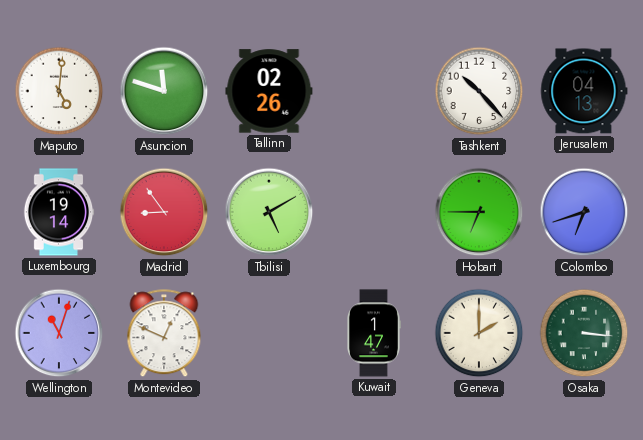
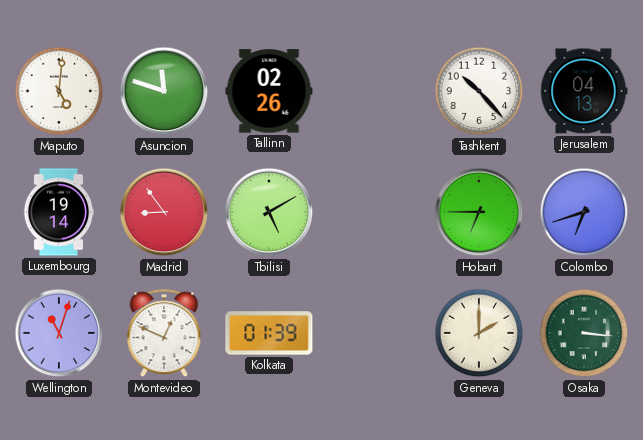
Kolkata: none -> 01:39 (269, 333)
Kuwait: 1:47 -> none (374, 333)
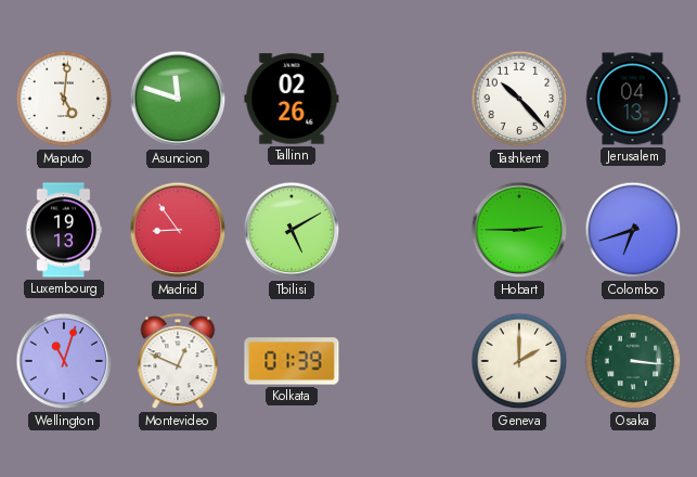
Luxembourg: 19:14 -> 19:13 (64, 230)
Hobart: 6:45 -> 2:45 (519, 230)
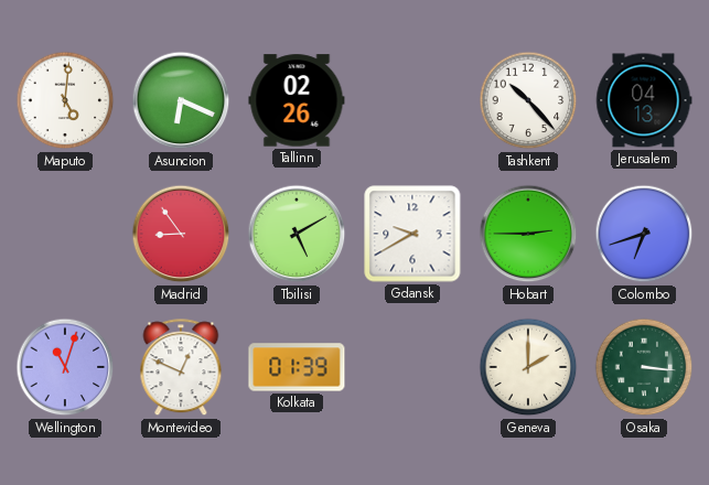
Asuncion: 11:48 -> 6:19 (181, 100)
Luxembourg: 19:13 -> none (64, 230)
Gdansk: none -> 9:40 (412, 234)
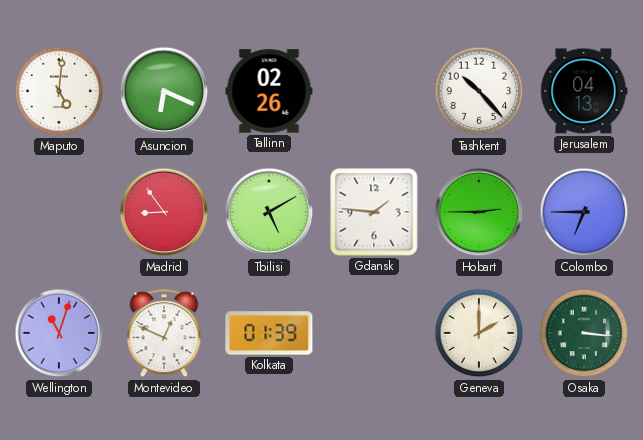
Gdansk: 9:40 -> 1:46 (374, 212)
Colombo: 6:42 -> 6:45 (584, 212)
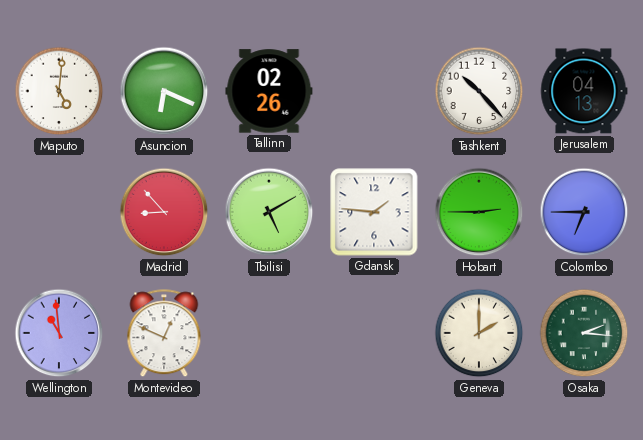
Madrid: 8:54 -> 8:53 (164, 212)
Wellington: 11:03 -> 10:59 (59, 333)
Kolkata: 01:39 -> none (269, 333)
Osaka: 3:16 -> 2:16 (584, 333)
